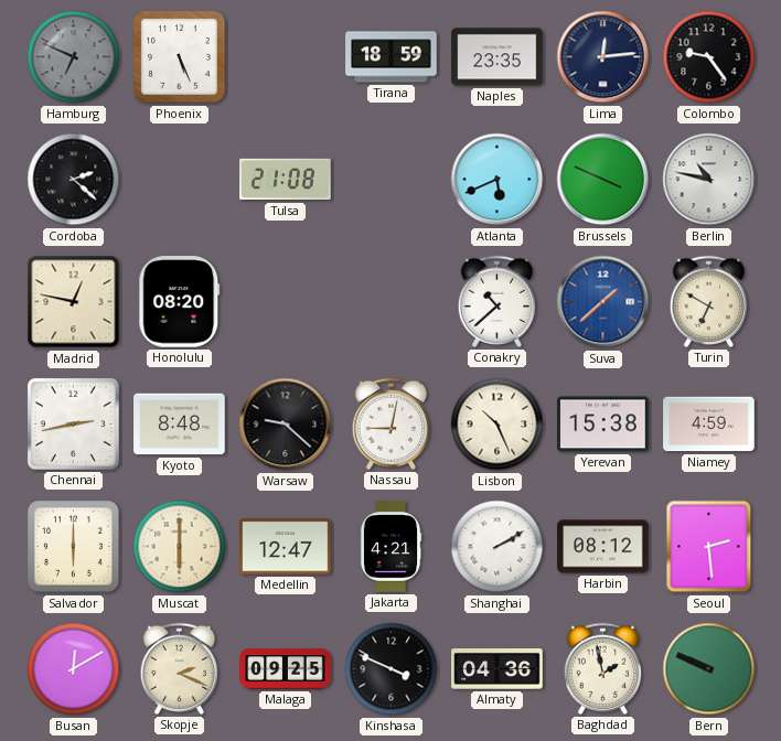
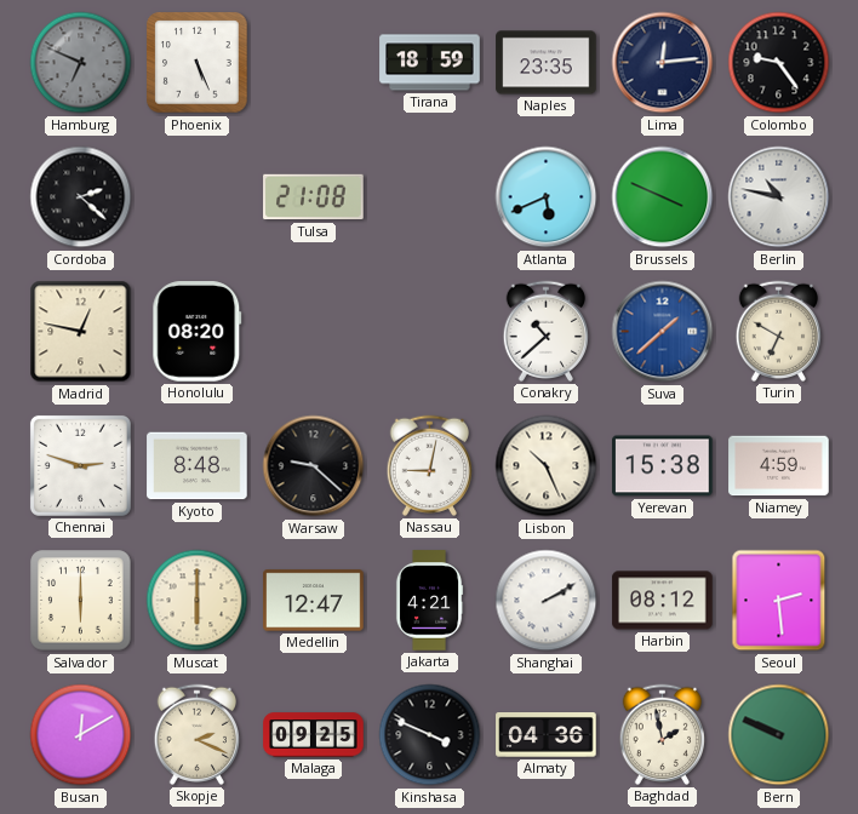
Chennai: 2:43 -> 2:48 (80, 465)
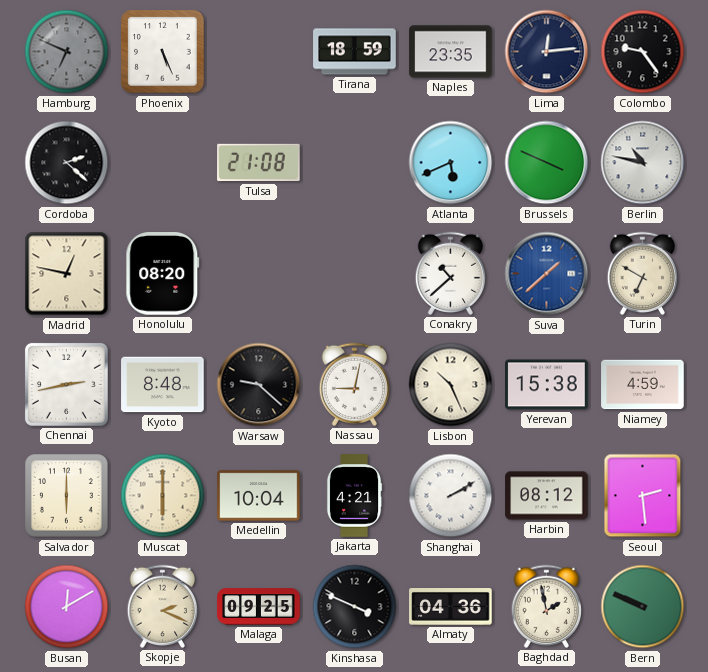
Chennai: 2:48 -> 2:43 (66, 384)
Medellin: 12:47 -> 10:04 (259, 496)
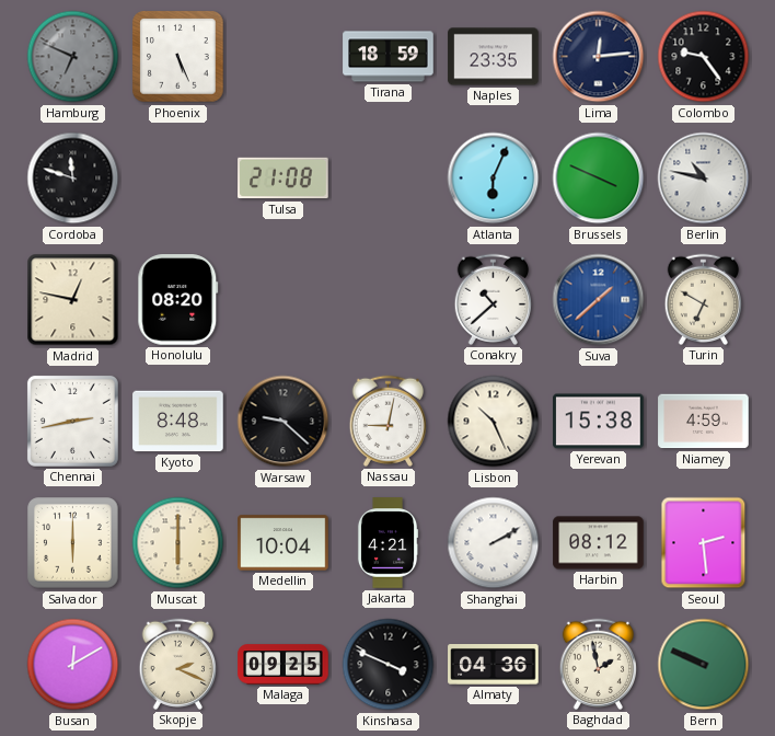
Cordoba: 2:22 -> 11:48 (73, 179)
Atlanta: 5:41 -> 6:04 (494, 179)
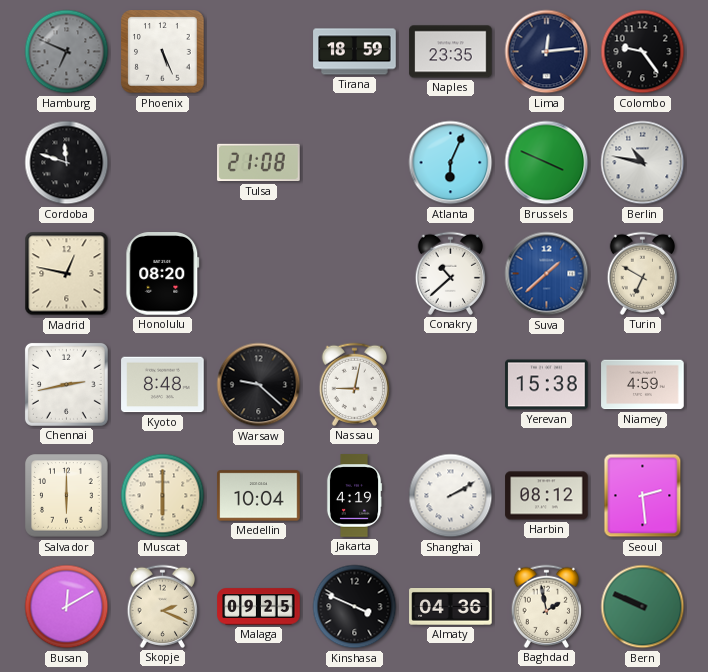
Lisbon: 10:26 -> none (494, 422)
Jakarta: 4:21 -> 4:19 (354, 496)
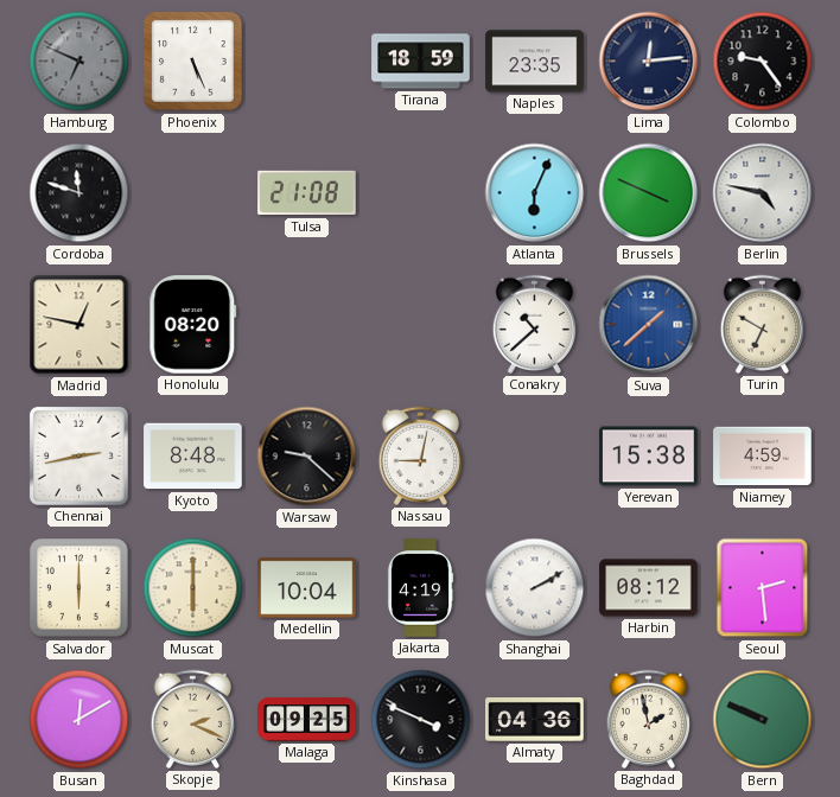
Berlin: 10:47 -> 4:47 (763, 193)
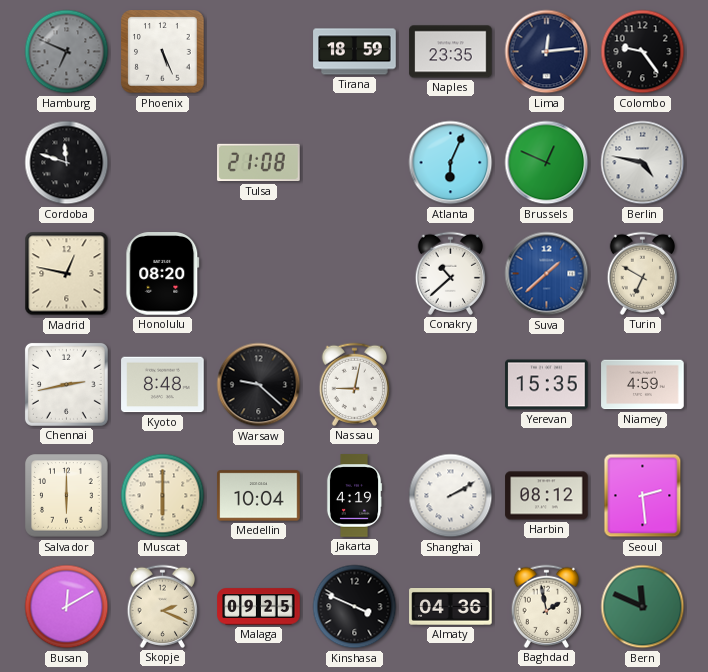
Brussels: 3:49 -> 12:49 (547, 163)
Yerevan: 15:38 -> 15:35 (547, 385)
Bern: 9:49 -> 11:49 (643, 607)
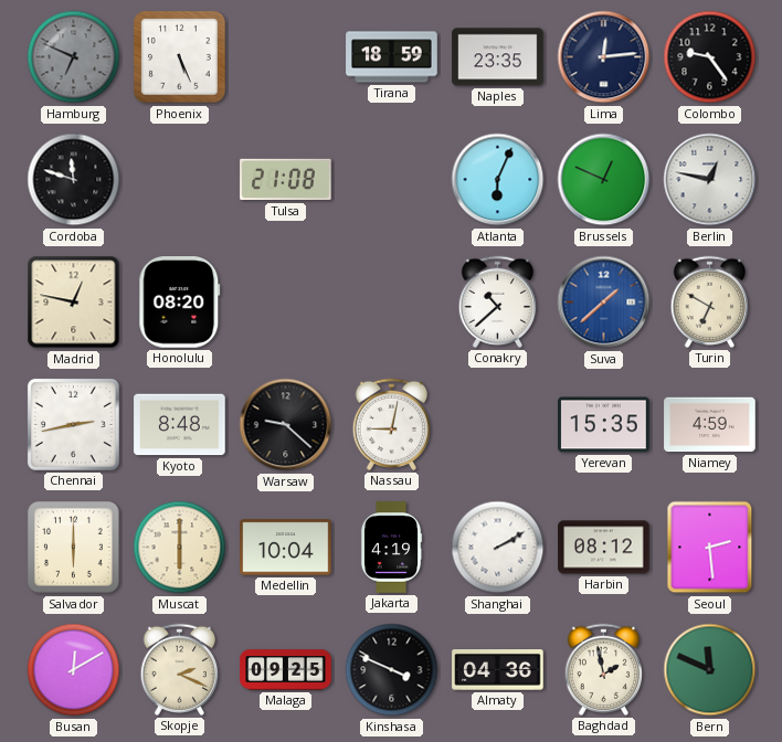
Berlin: 4:47 -> 12:47 (710, 180)
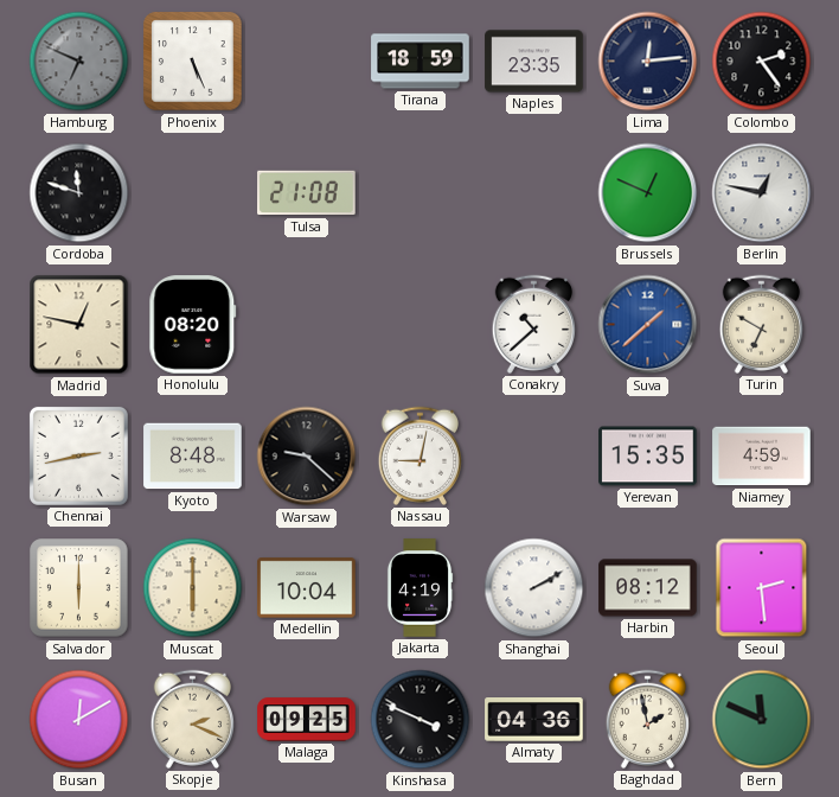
Colombo: 9:24 -> 2:24 (762, 62)
Atlanta: 6:04 -> none (498, 180)
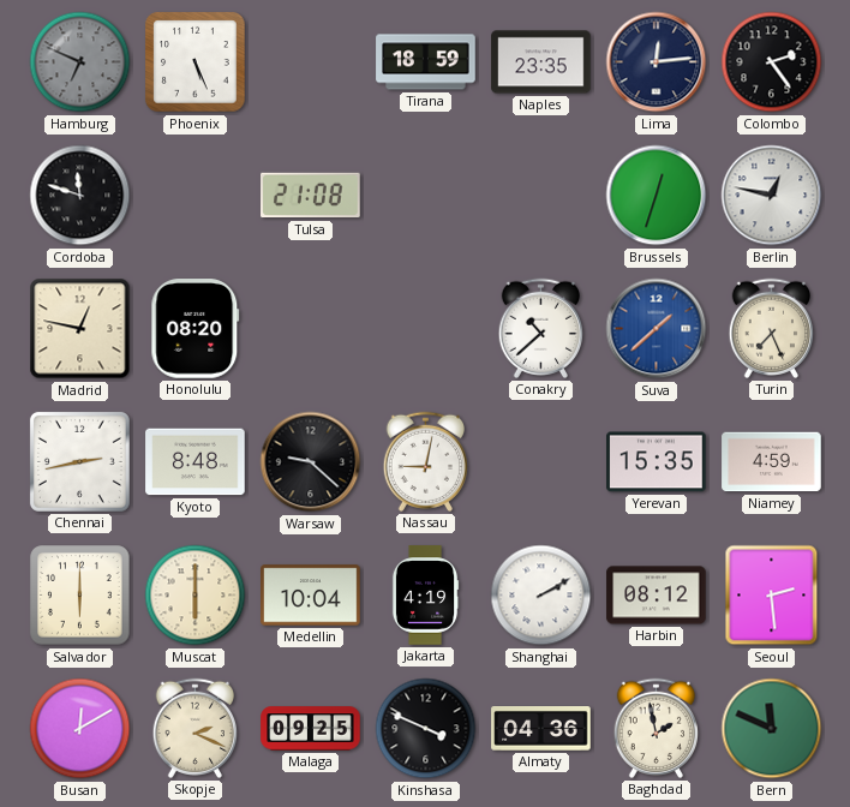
Brussels: 12:49 -> 12:33 (657, 196)
Turin: 6:50 -> 7:26 (771, 328)
